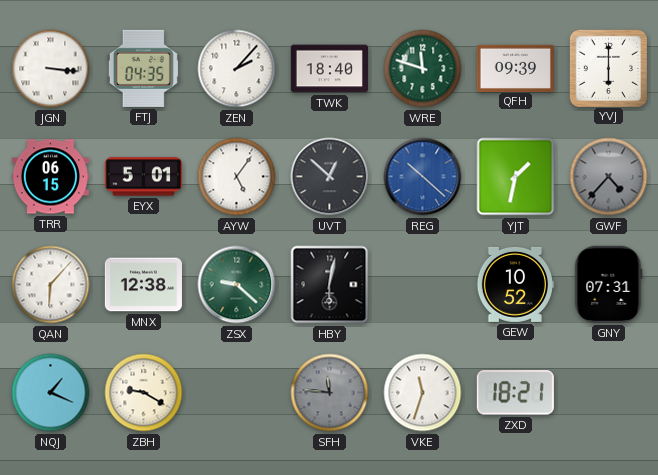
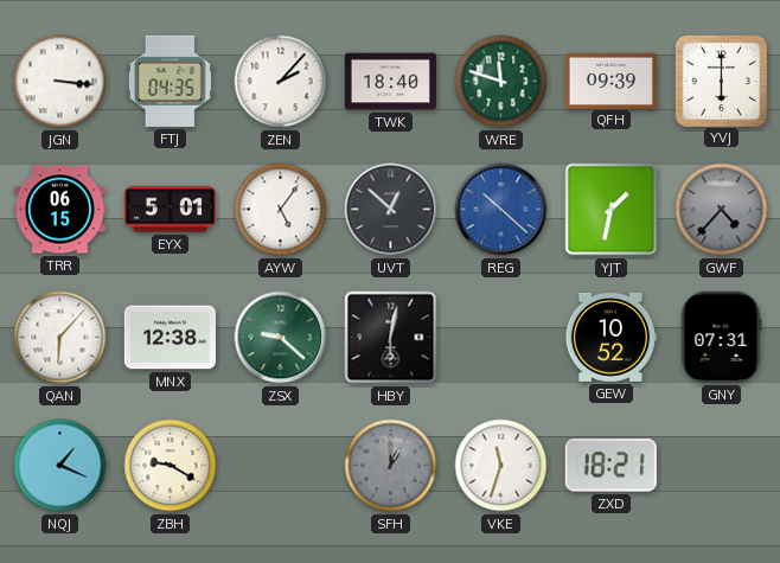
SFH: 11:46 -> 1:00 (391, 466)
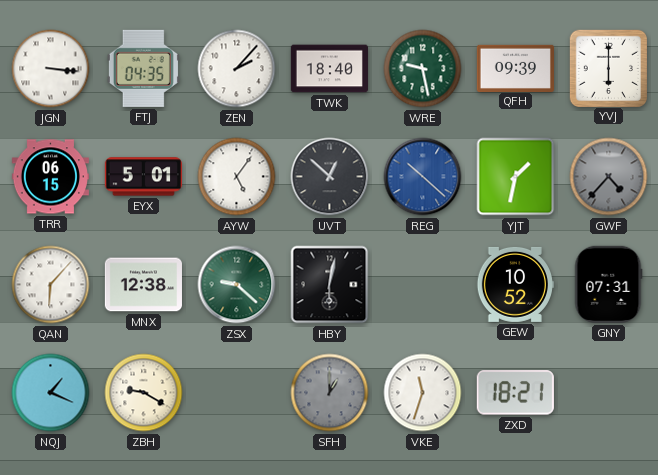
WRE: 11:48 -> 9:28 (423, 69)
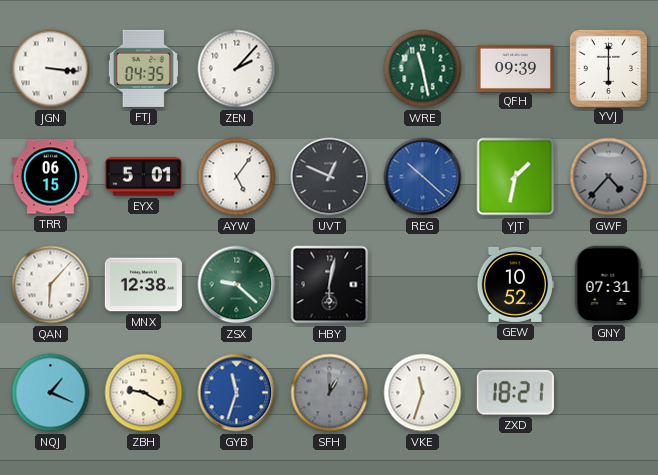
TWK: 18:40 -> none (329, 69)
WRE: 9:28 -> 11:28 (423, 69)
UVT: 12:52 -> 12:49 (330, 177)
GYB: none -> 11:33 (237, 393)
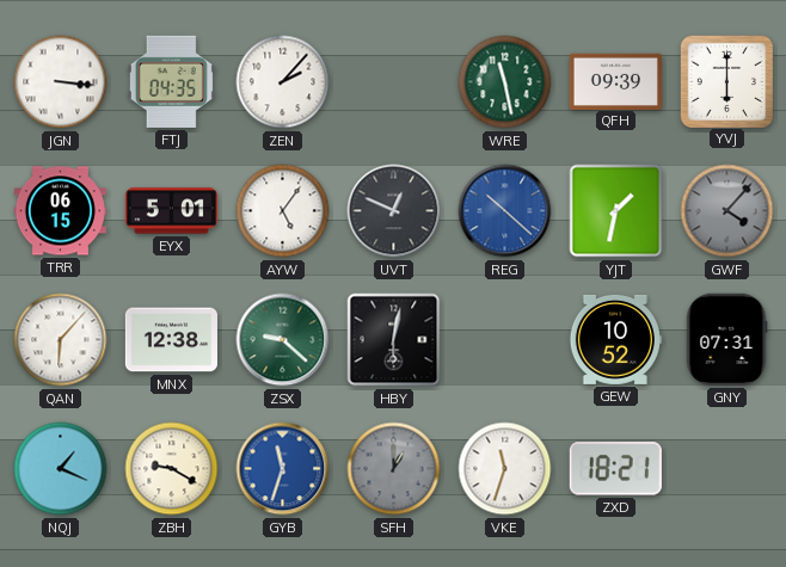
GWF: 4:37 -> 4:07 (727, 211)
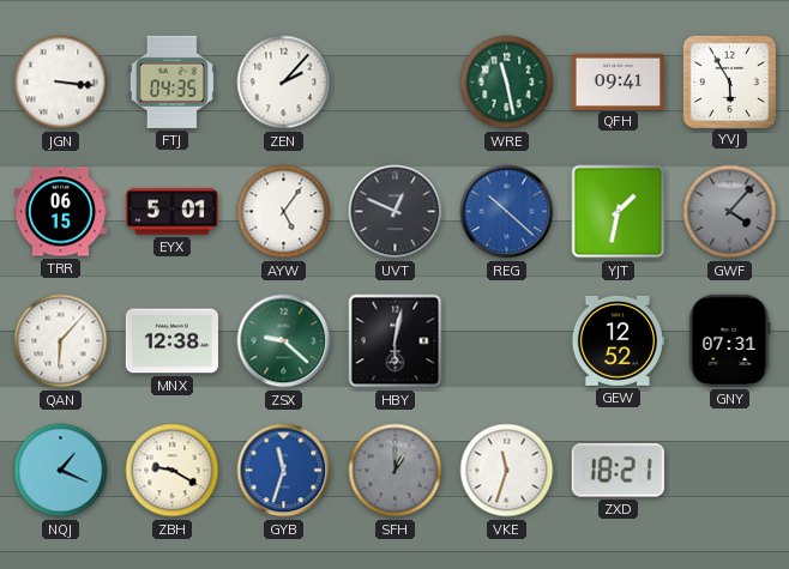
QFH: 09:39 -> 09:41 (618, 81)
YVJ: 6:00 -> 5:55 (729, 81)
GEW: 10:52 -> 12:52 (618, 340)
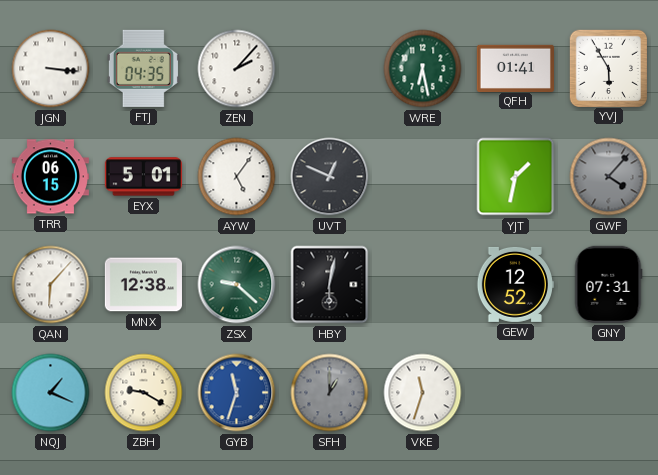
WRE: 11:28 -> 6:28 (423, 69)
QFH: 09:41 -> 01:41 (515, 68)
REG: 10:22 -> none (507, 212)
ZXD: 18:21 -> none (618, 471)
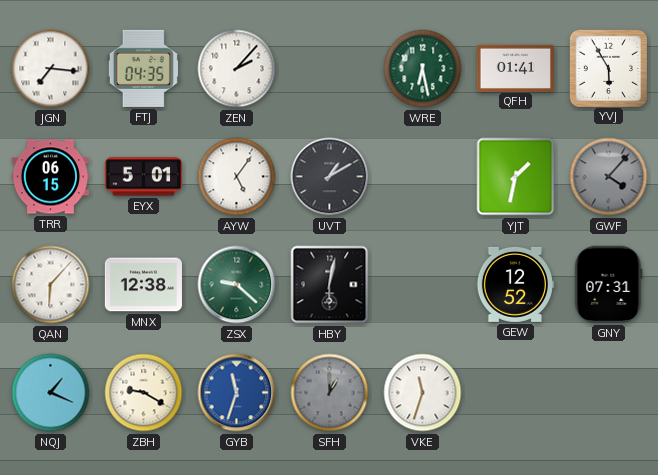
JGN: 3:16 -> 7:16 (51, 69)
UVT: 12:49 -> 1:10 (330, 177)
